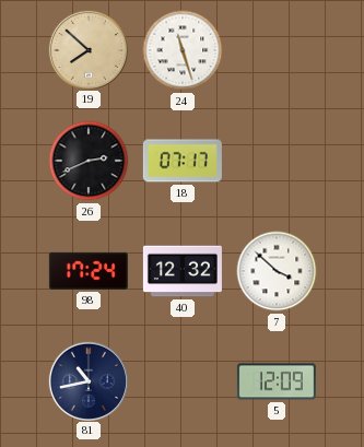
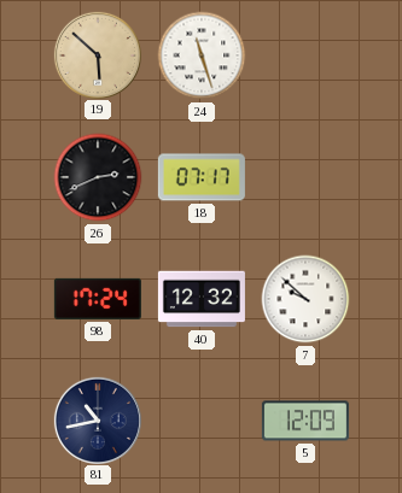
19: 7:52 -> 5:52 (97, 54)
7: 3:52 -> 9:52 (305, 299)
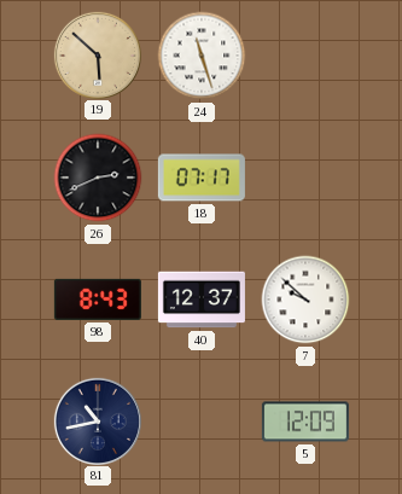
98: 17:24 -> 8:43 (98, 300)
40: 12:32 -> 12:37 (202, 300)
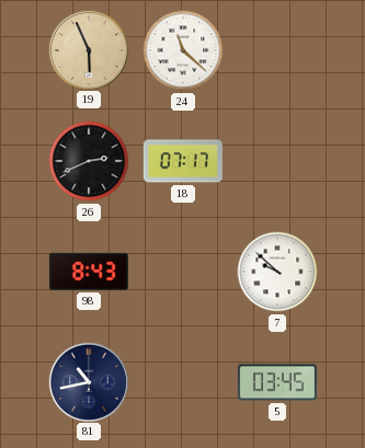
19: 5:52 -> 5:56 (88, 49)
24: 11:27 -> 11:22 (183, 50)
40: 12:37 -> none (202, 300)
5: 12:09 -> 03:45 (277, 382)
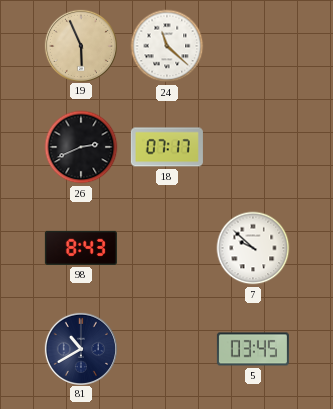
81: 10:43 -> 10:40 (80, 348)
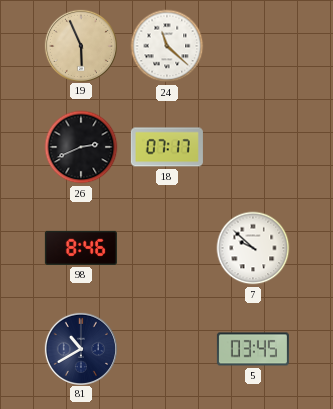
98: 8:43 -> 8:46 (81, 248)
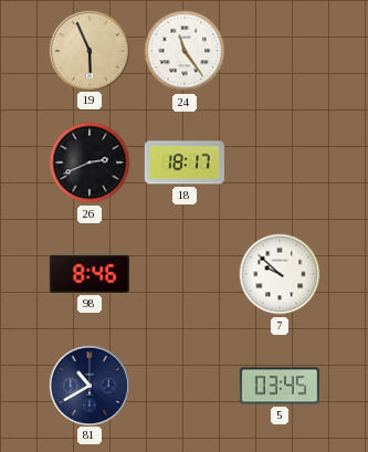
24: 11:22 -> 11:24 (185, 51)
18: 07:17 -> 18:17 (185, 162)
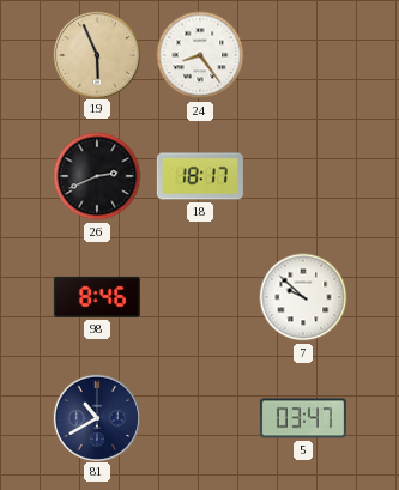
24: 11:24 -> 8:24 (200, 55)
5: 03:45 -> 03:47 (303, 418)
